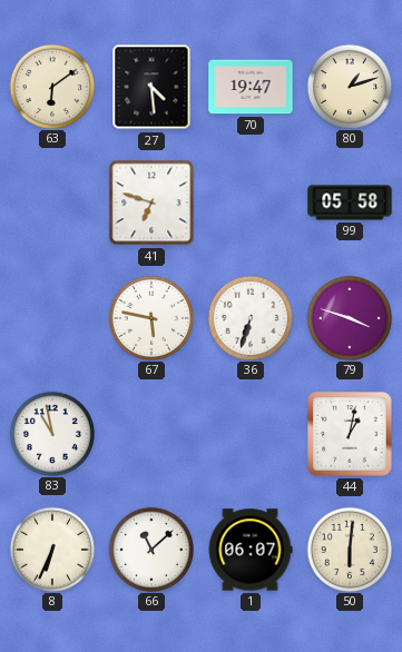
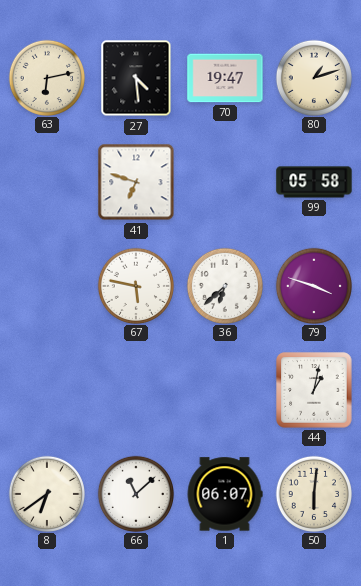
63: 6:09 -> 6:13 (46, 77)
36: 6:33 -> 6:38 (224, 285)
83: 10:58 -> none (51, 433)
8: 6:34 -> 6:39 (46, 493)
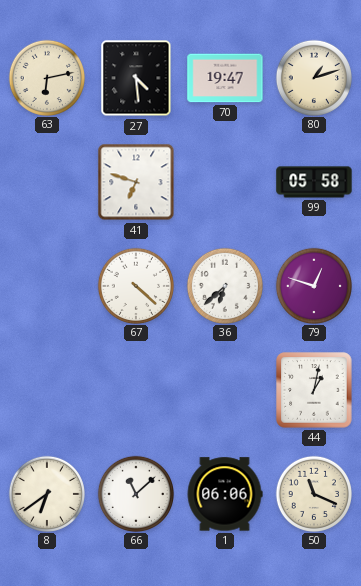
67: 5:47 -> 4:22 (135, 285)
79: 3:48 -> 12:48 (313, 285)
1: 06:07 -> 06:06 (225, 494)
50: 6:01 -> 11:19 (313, 493)
